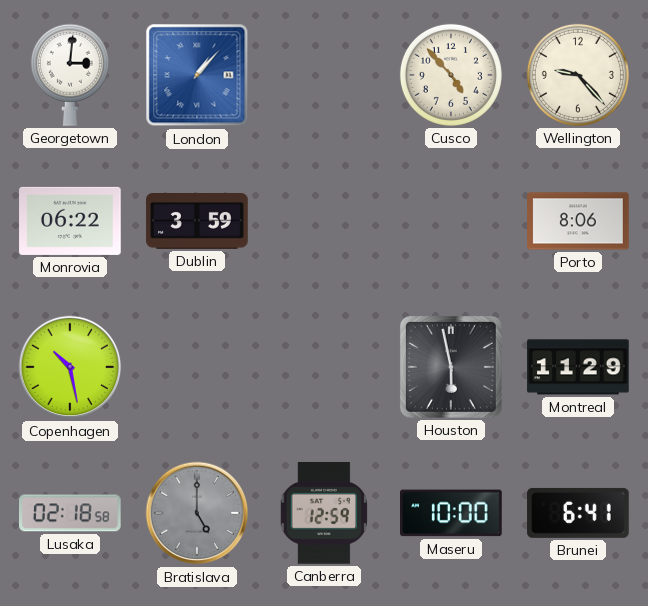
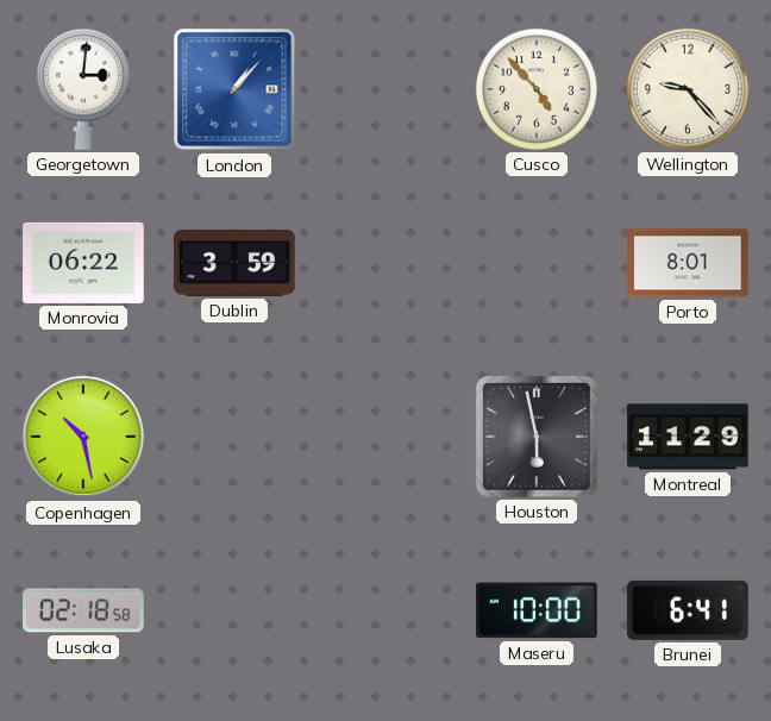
Porto: 8:06 -> 8:01 (688, 263)
Bratislava: 5:00 -> none (197, 513)
Canberra: 12:59 -> none (323, 514)
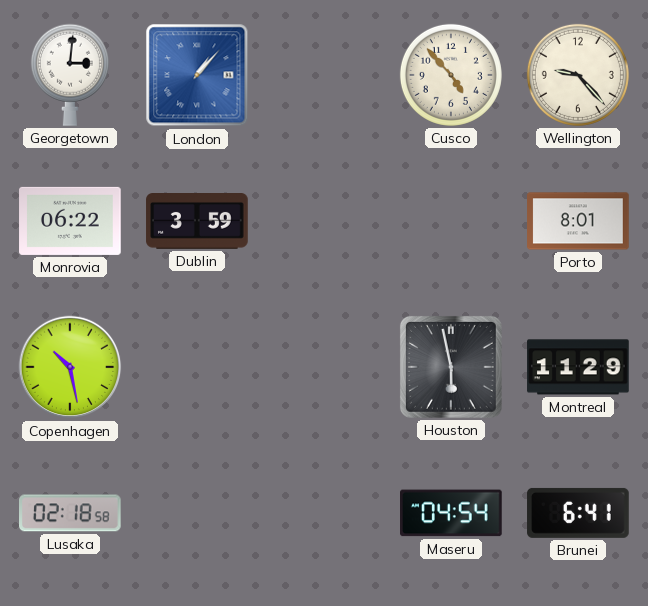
Maseru: 10:00 -> 04:54 (452, 513)
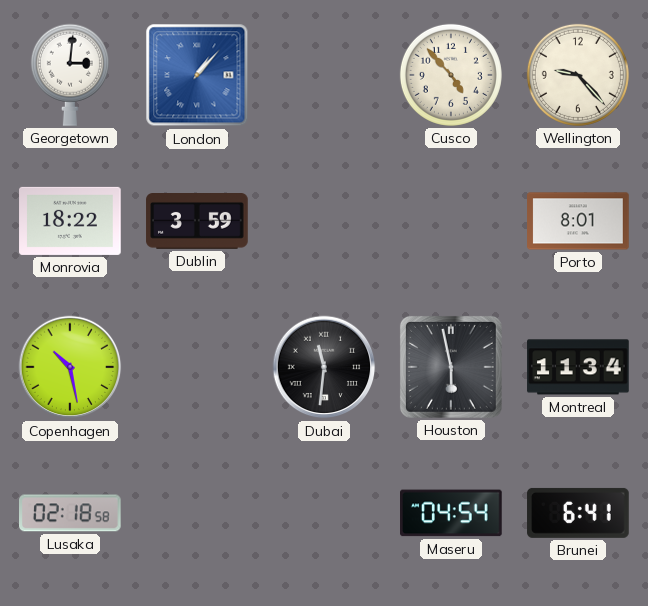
Monrovia: 06:22 -> 18:22 (70, 221)
Dubai: none -> 11:31 (324, 367)
Montreal: 11:29 -> 11:34 (578, 367)
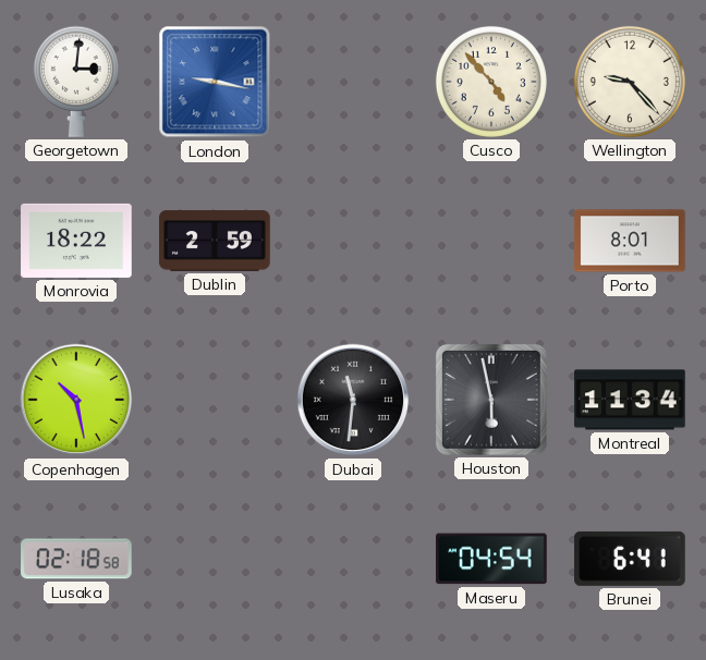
London: 1:07 -> 9:17 (215, 82)
Dublin: 3:59 -> 2:59 (215, 242)
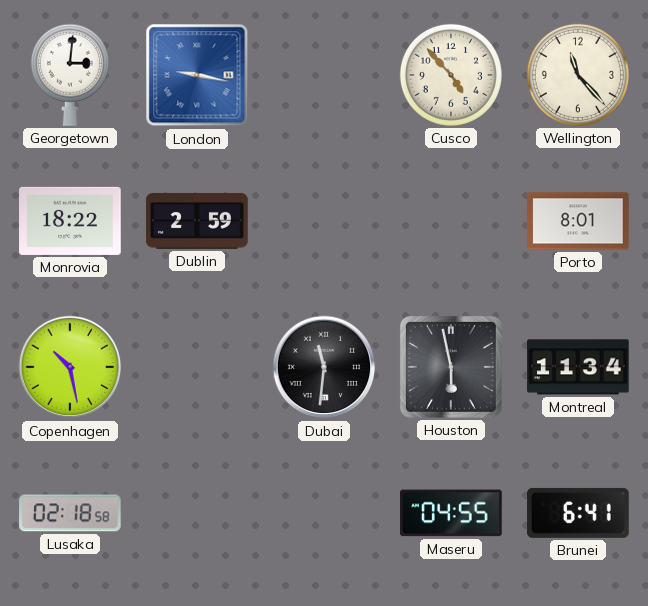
Wellington: 9:23 -> 11:23 (578, 75)
Maseru: 04:54 -> 04:55 (452, 513)
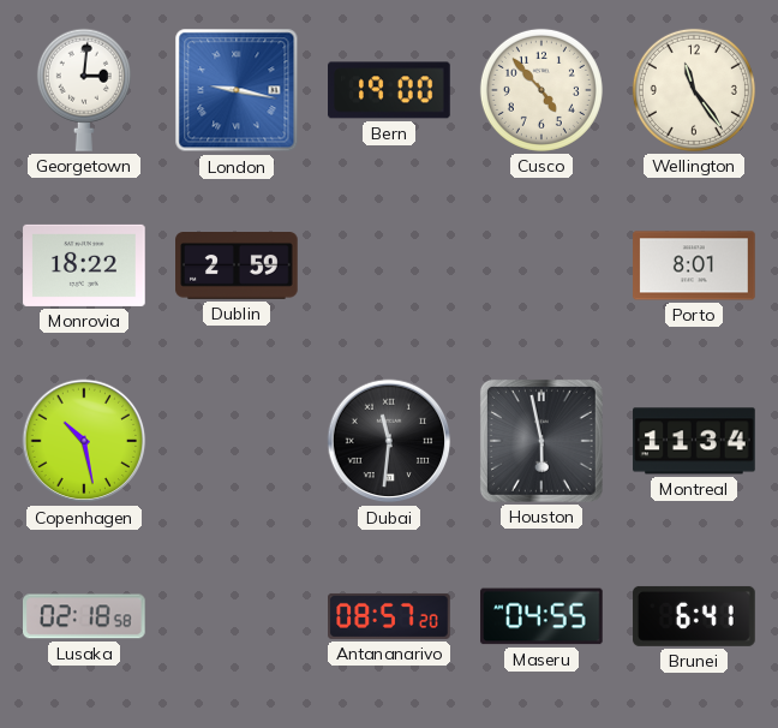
Bern: none -> 19:00 (389, 90)
Wellington: 11:23 -> 11:24 (694, 90)
Antananarivo: none -> 08:57 (389, 616)
